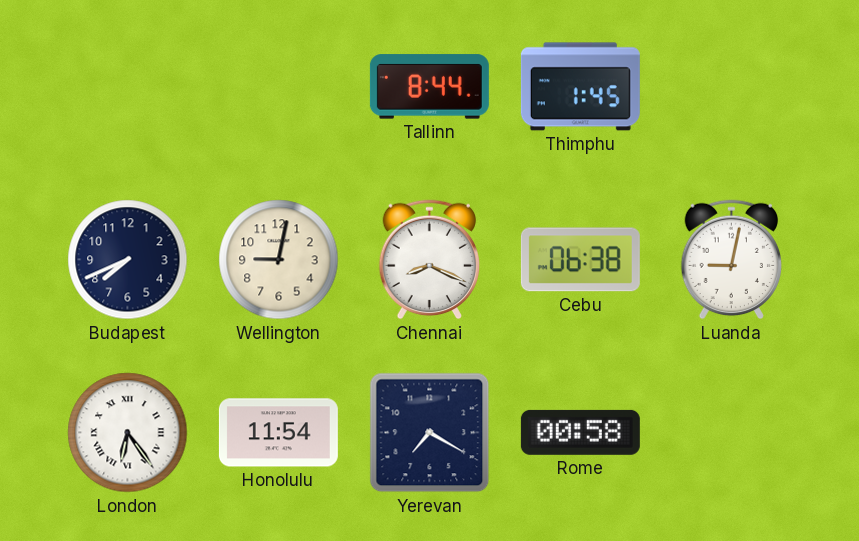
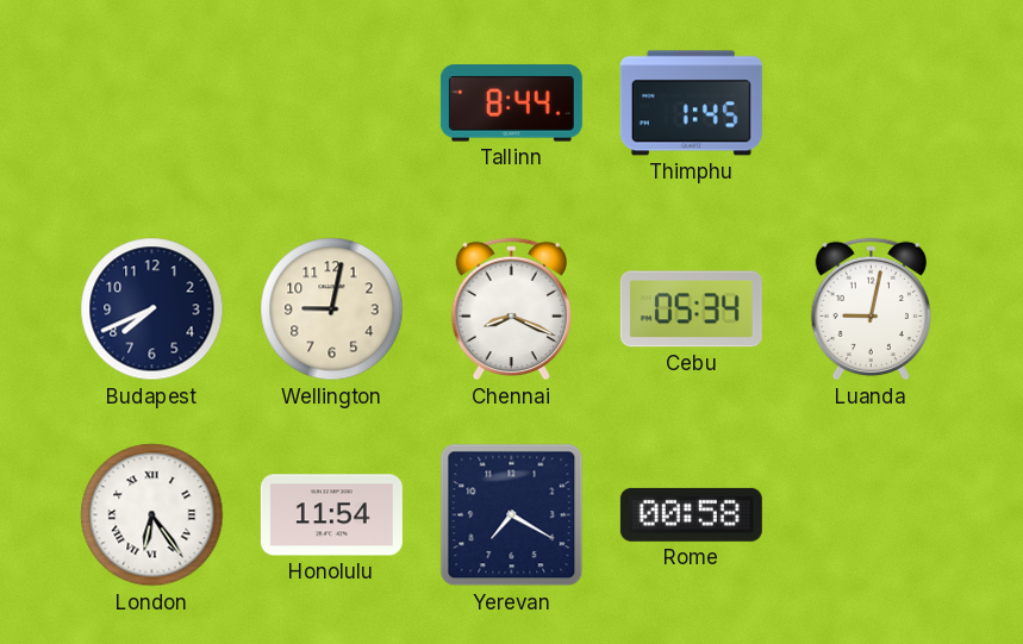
Cebu: 06:38 -> 05:34 (691, 310)
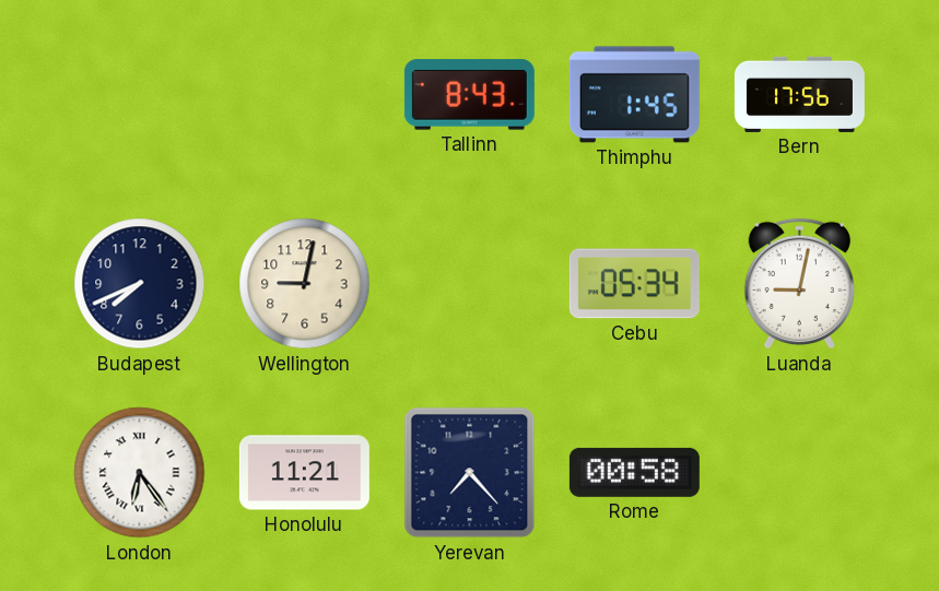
Tallinn: 8:44 -> 8:43 (469, 95)
Bern: none -> 17:56 (799, 94)
Chennai: 8:19 -> none (511, 310)
Honolulu: 11:54 -> 11:21 (304, 473)
Yerevan: 7:20 -> 7:23 (470, 473)
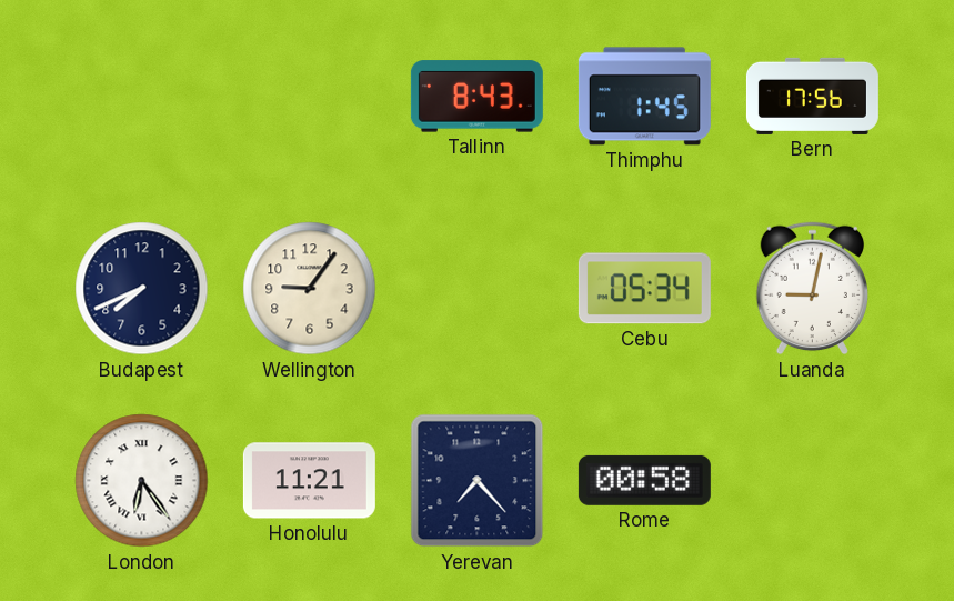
Wellington: 9:02 -> 9:06 (310, 289)
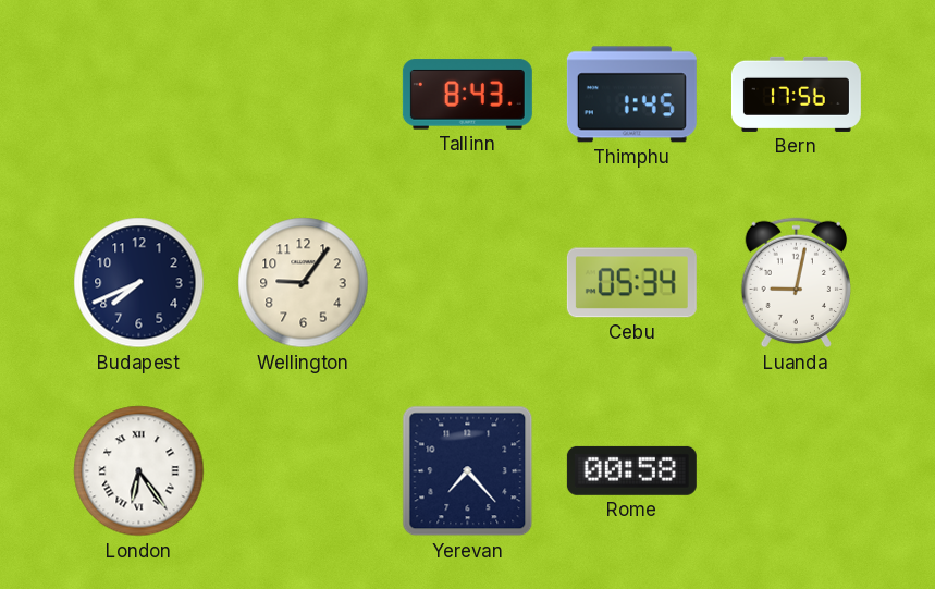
Honolulu: 11:21 -> none (309, 481)
